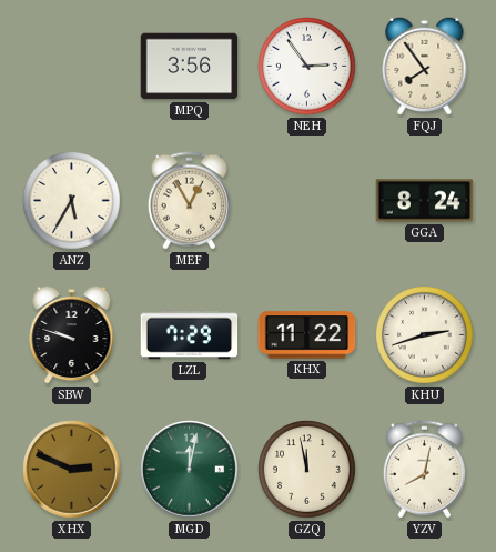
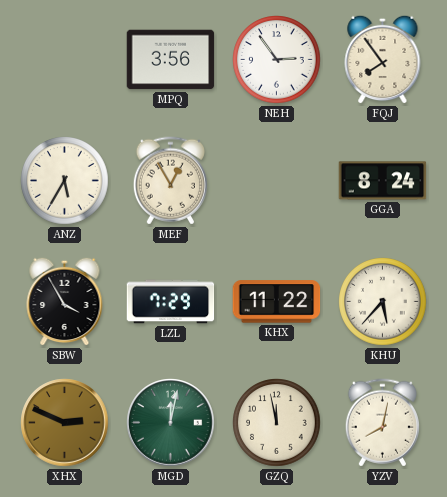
SBW: 9:48 -> 3:55 (65, 301)
KHU: 2:42 -> 5:37 (383, 302)
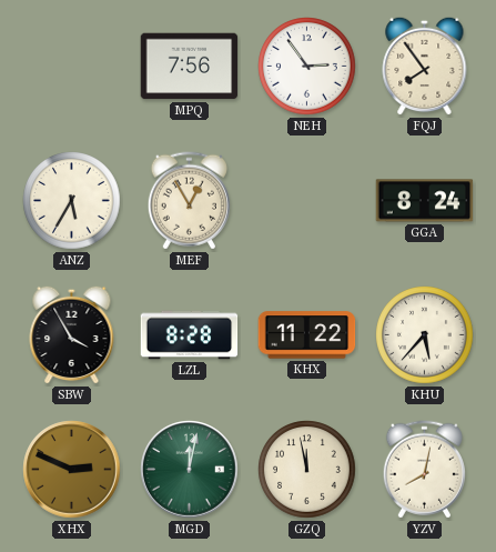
MPQ: 3:56 -> 7:56 (190, 67)
LZL: 7:29 -> 8:28 (190, 335)
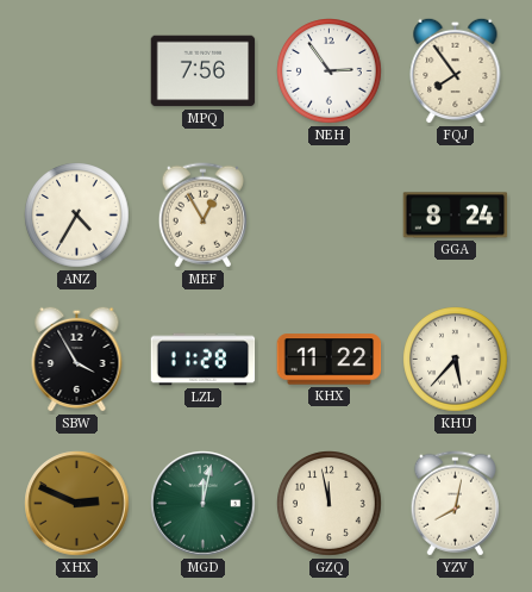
ANZ: 5:35 -> 4:35 (77, 216)
LZL: 8:28 -> 11:28 (204, 360)
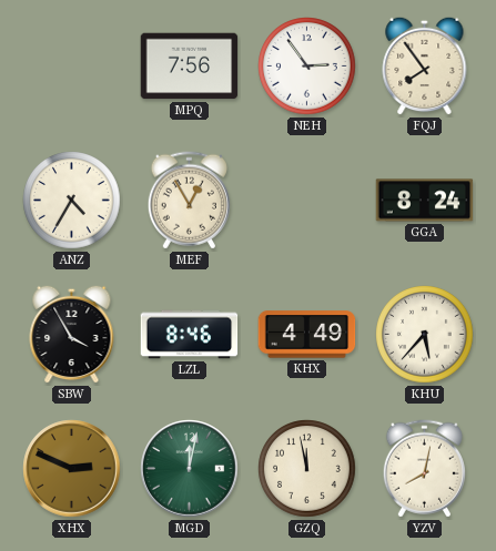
LZL: 11:28 -> 8:46 (190, 335)
KHX: 11:22 -> 4:49 (307, 335)
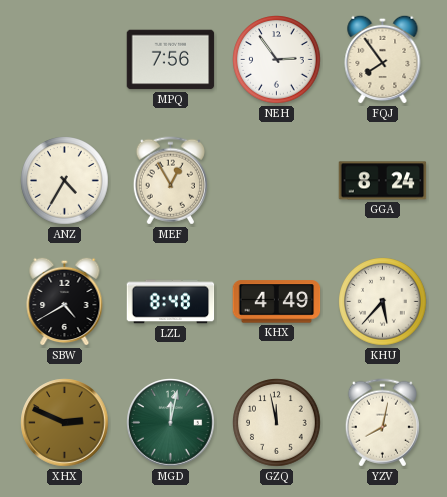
SBW: 3:55 -> 4:40 (65, 301)
LZL: 8:46 -> 8:48 (171, 302)
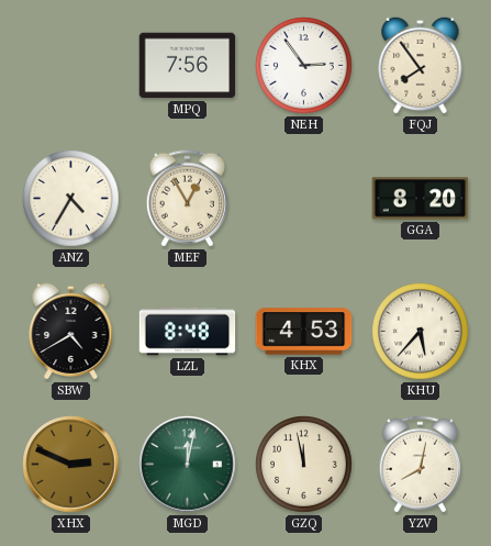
GGA: 8:24 -> 8:20 (421, 199)
KHX: 4:49 -> 4:53 (304, 332)
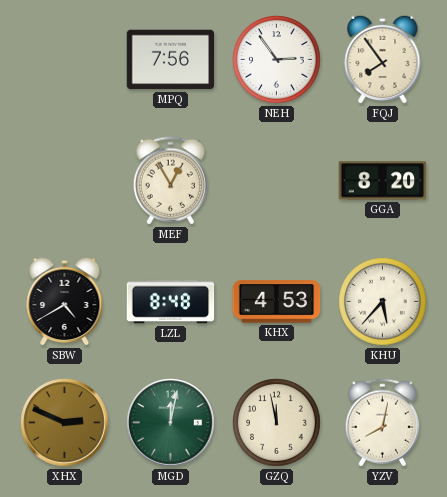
ANZ: 4:35 -> none (71, 199)
